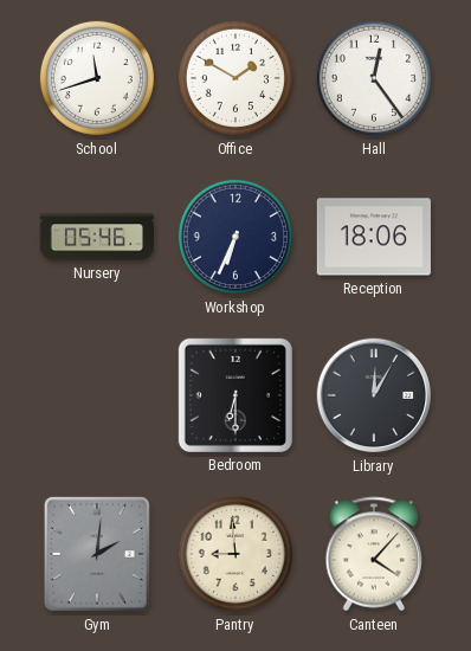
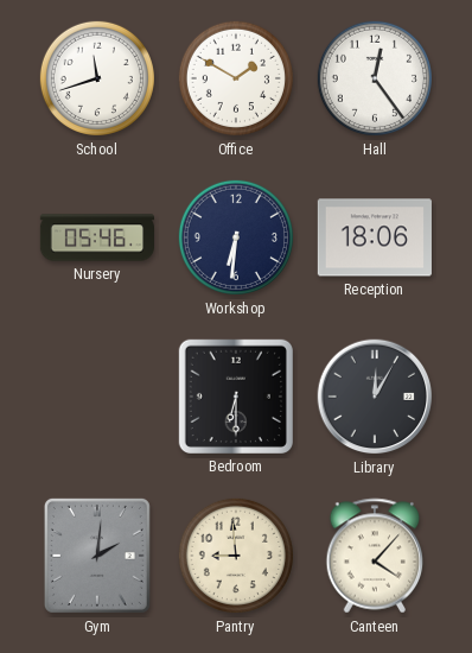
Workshop: 6:34 -> 6:31 (236, 237)
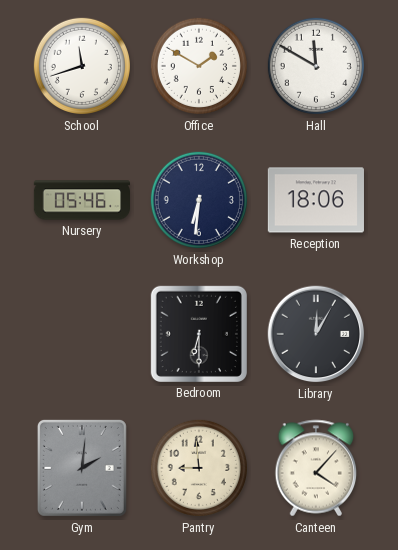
Hall: 12:24 -> 11:50 (316, 66)
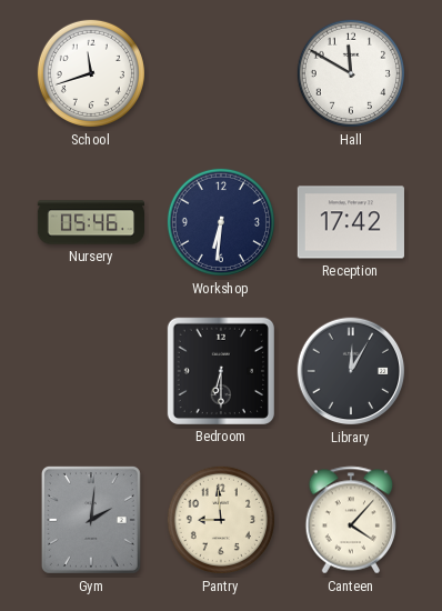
Office: 1:50 -> none (199, 66)
Reception: 18:06 -> 17:42 (351, 222)
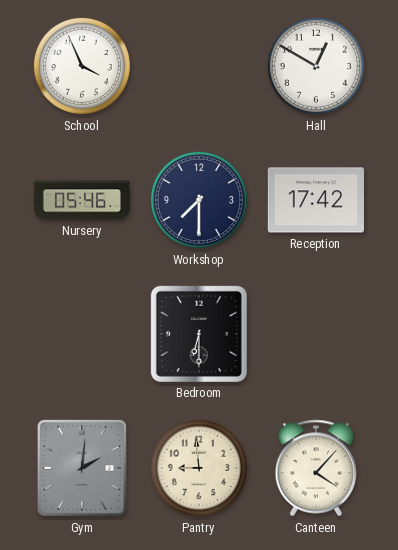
School: 11:42 -> 3:56 (82, 66)
Hall: 11:50 -> 12:50 (316, 66)
Workshop: 6:31 -> 7:30 (199, 200)
Library: 12:05 -> none (351, 371)
